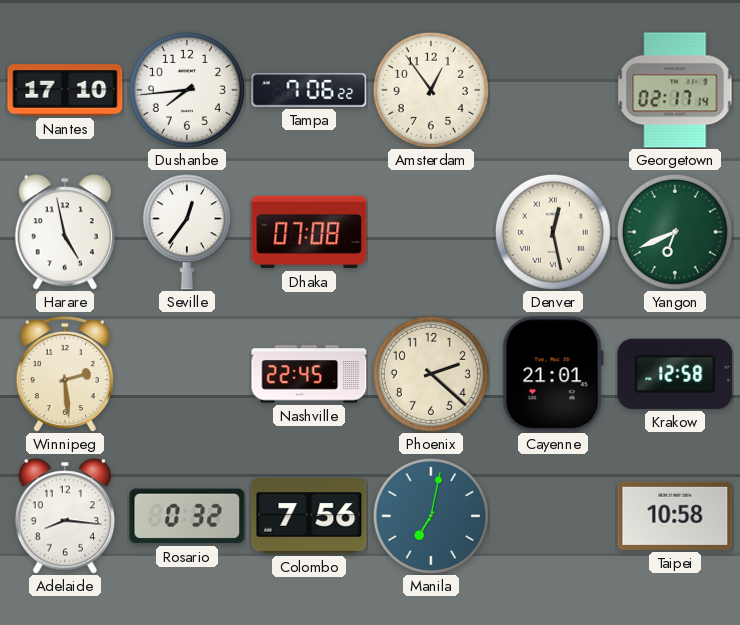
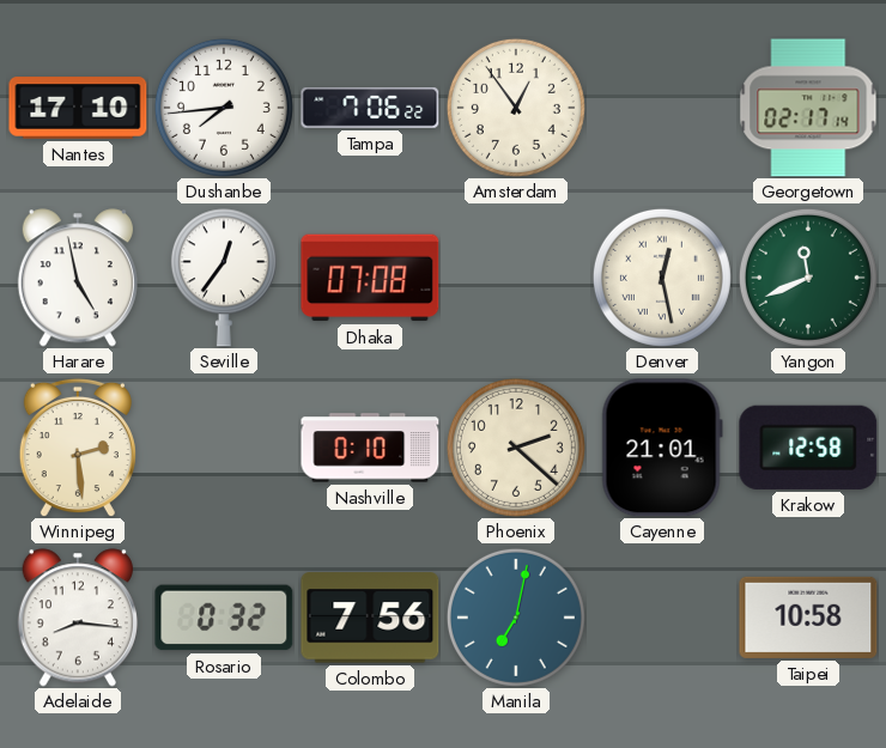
Yangon: 6:41 -> 11:41 (808, 278)
Nashville: 22:45 -> 0:10 (370, 448)
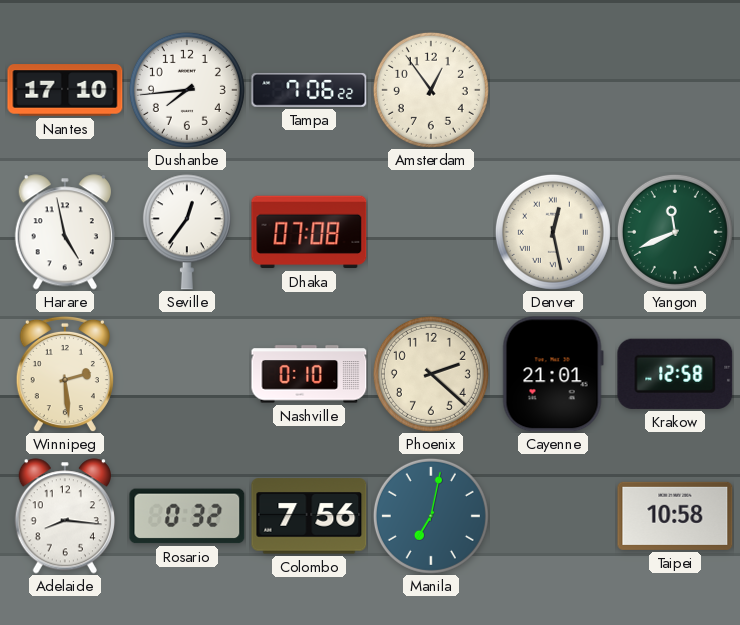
Georgetown: 02:17 -> none (808, 108)
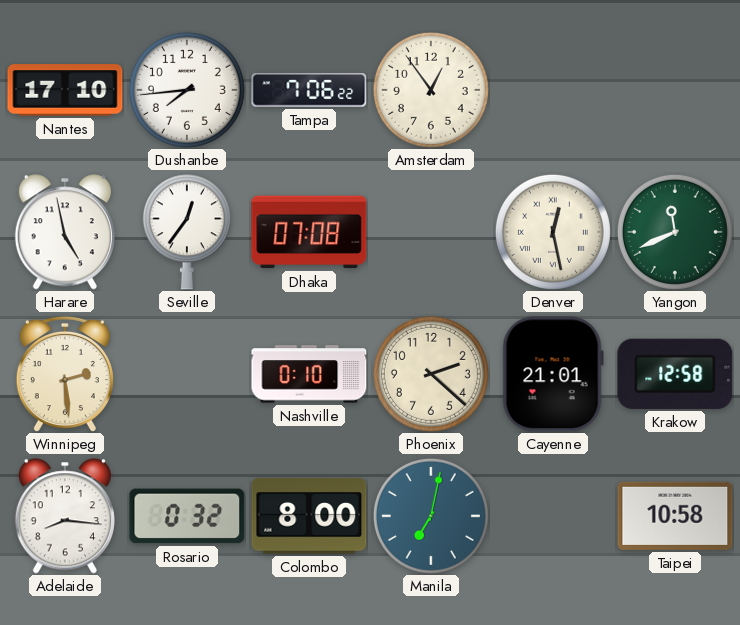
Colombo: 7:56 -> 8:00 (309, 516)
